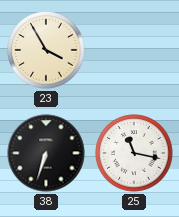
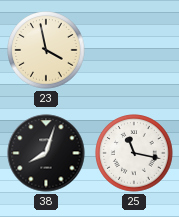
23: 3:55 -> 3:58 (46, 50)
38: 6:33 -> 8:03 (46, 153)
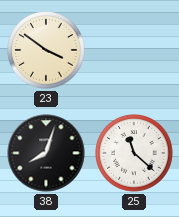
23: 3:58 -> 3:51 (46, 50)
25: 11:17 -> 11:22 (134, 153)
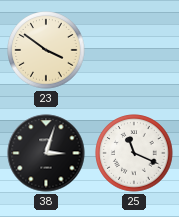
38: 8:03 -> 3:03 (46, 153)
25: 11:22 -> 11:19 (134, 153)
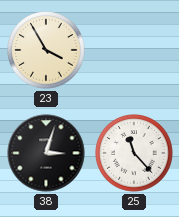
23: 3:51 -> 3:55 (46, 50)
25: 11:19 -> 11:23 (134, 153)
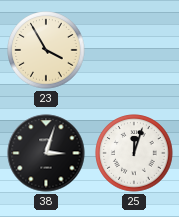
25: 11:23 -> 12:03 (134, 153)
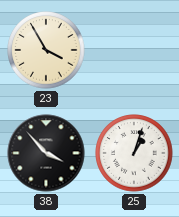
38: 3:03 -> 3:53 (46, 153)
25: 12:03 -> 1:03 (134, 153)
